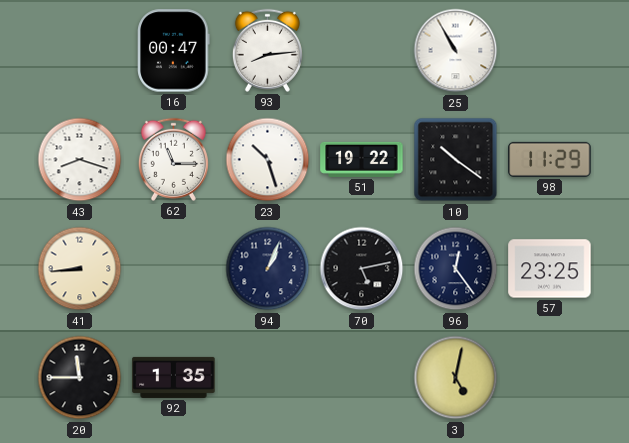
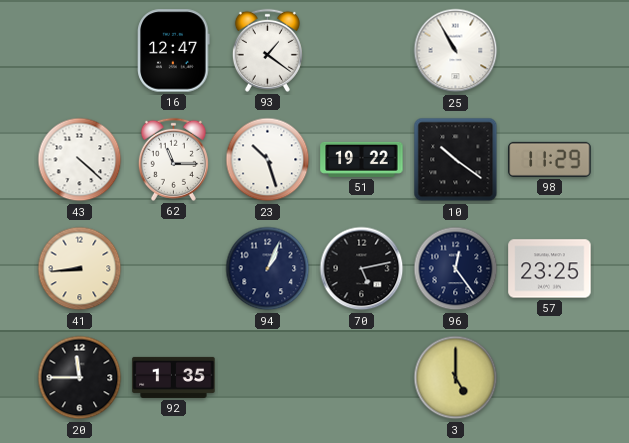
16: 00:47 -> 12:47 (174, 51)
93: 8:14 -> 1:21 (267, 50)
43: 8:18 -> 4:22 (80, 160)
3: 5:02 -> 5:00 (456, 378)
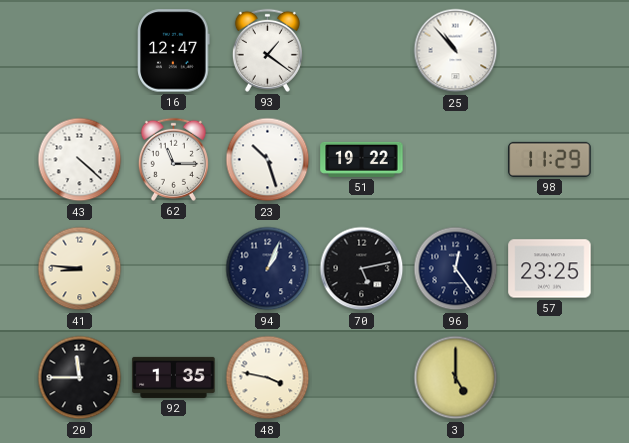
25: 10:55 -> 10:53 (456, 51)
10: 10:21 -> none (456, 160)
41: 8:44 -> 8:46 (80, 269)
48: none -> 3:47 (268, 378)
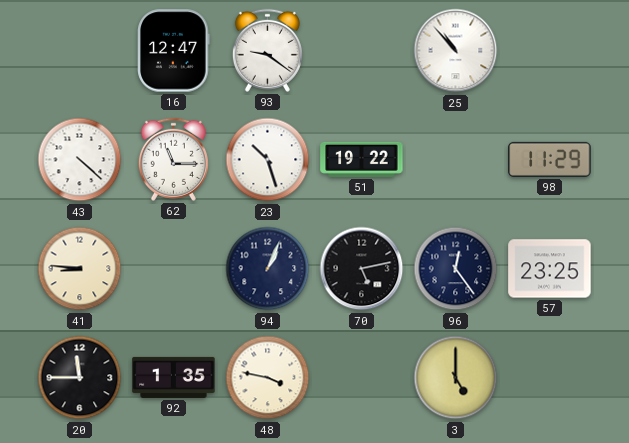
93: 1:21 -> 9:21 (267, 50)
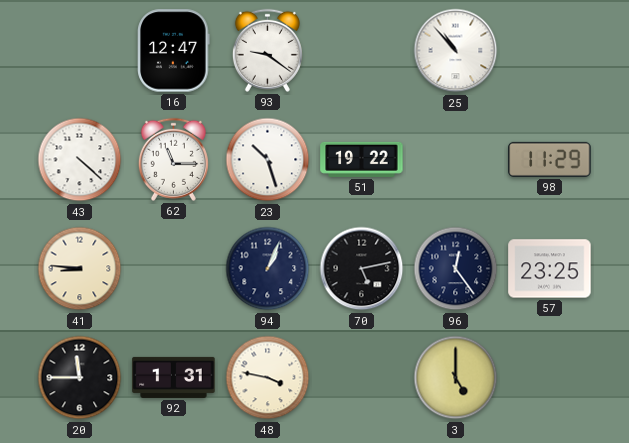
92: 1:35 -> 1:31 (174, 377)
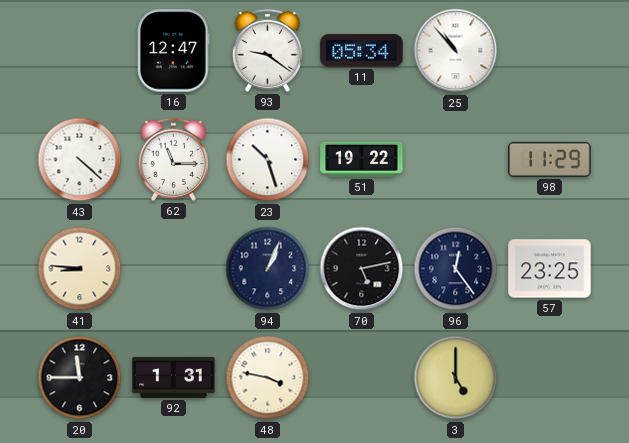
11: none -> 05:34 (362, 51)
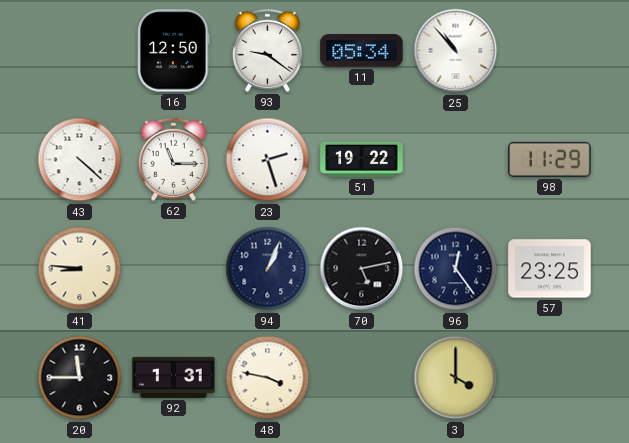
16: 12:47 -> 12:50 (174, 51)
23: 10:27 -> 2:27 (268, 160)
3: 5:00 -> 4:00 (456, 378)
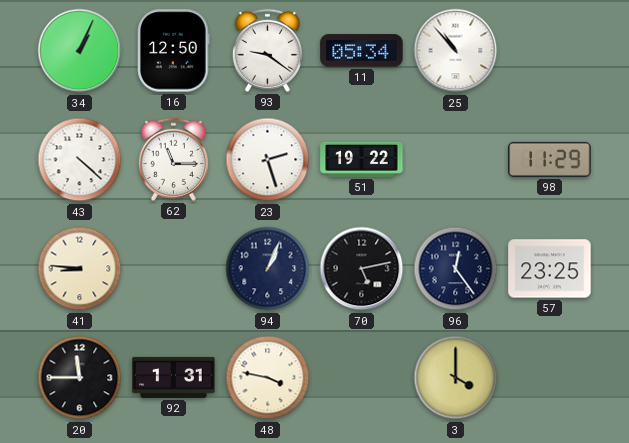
34: none -> 1:04 (80, 51)
